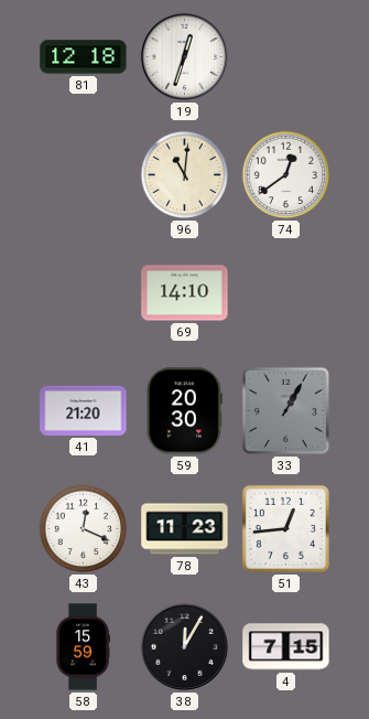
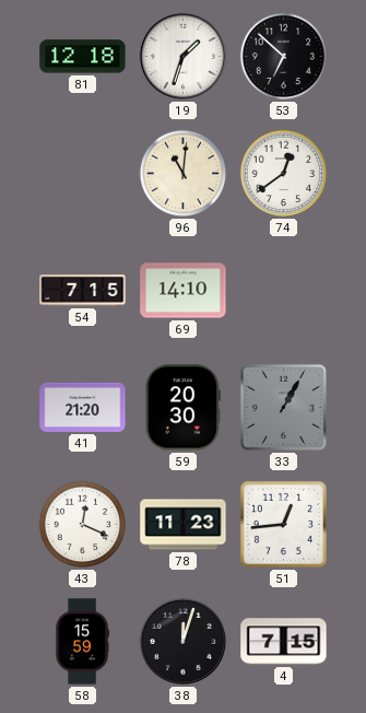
19: 12:33 -> 1:33 (182, 56)
53: none -> 6:52 (284, 57)
54: none -> 7:15 (83, 291)
38: 12:05 -> 12:03 (182, 641)
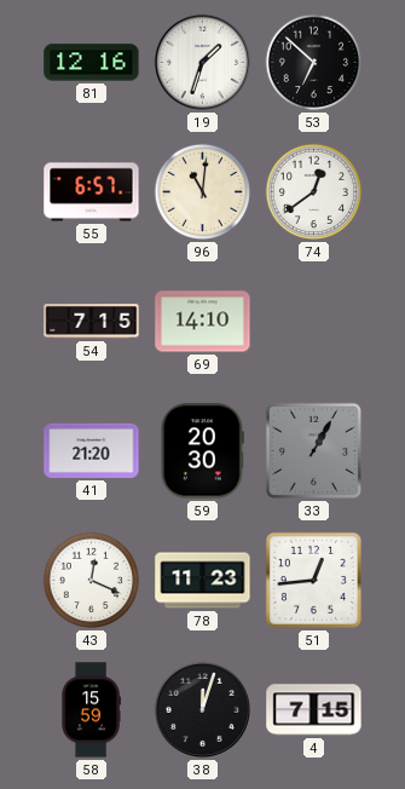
81: 12:18 -> 12:16 (92, 63)
55: none -> 6:57 (92, 192)
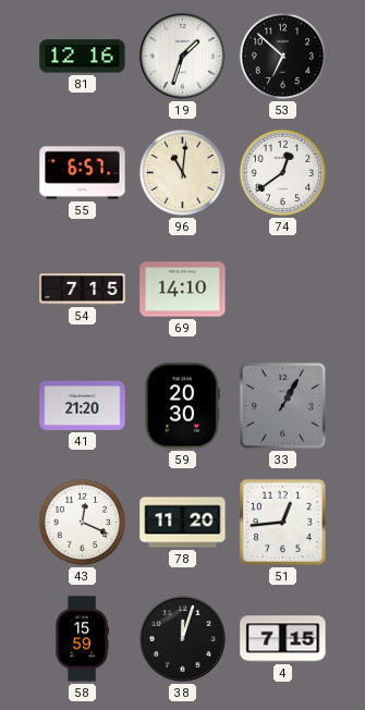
78: 11:23 -> 11:20 (183, 523)
